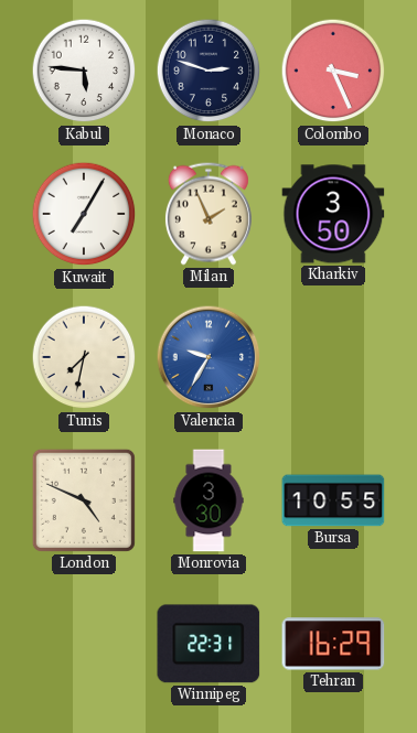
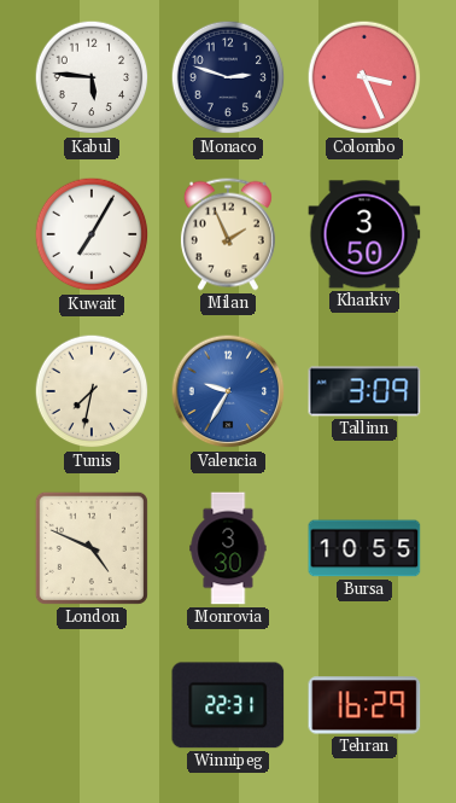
Tallinn: none -> 3:09 (364, 391)
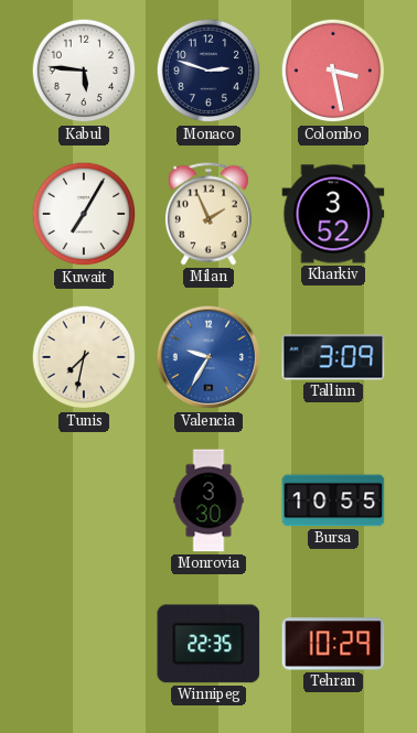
Colombo: 3:26 -> 3:28 (333, 71)
Kharkiv: 3:50 -> 3:52 (333, 214)
London: 4:49 -> none (92, 548)
Winnipeg: 22:31 -> 22:35 (209, 644)
Tehran: 16:29 -> 10:29 (333, 644)
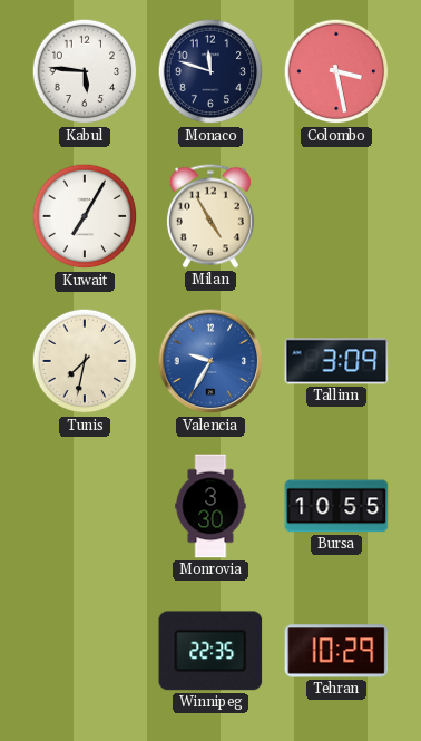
Monaco: 2:48 -> 11:48 (210, 71)
Milan: 1:56 -> 4:55 (210, 216)
Kharkiv: 3:52 -> none (333, 214)
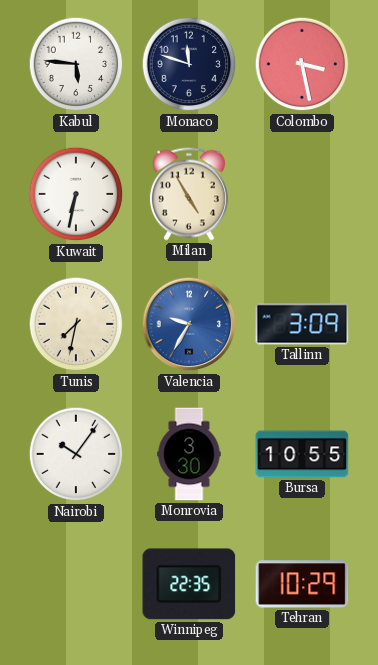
Kuwait: 7:05 -> 6:32 (76, 194)
Nairobi: none -> 10:06 (76, 454)
